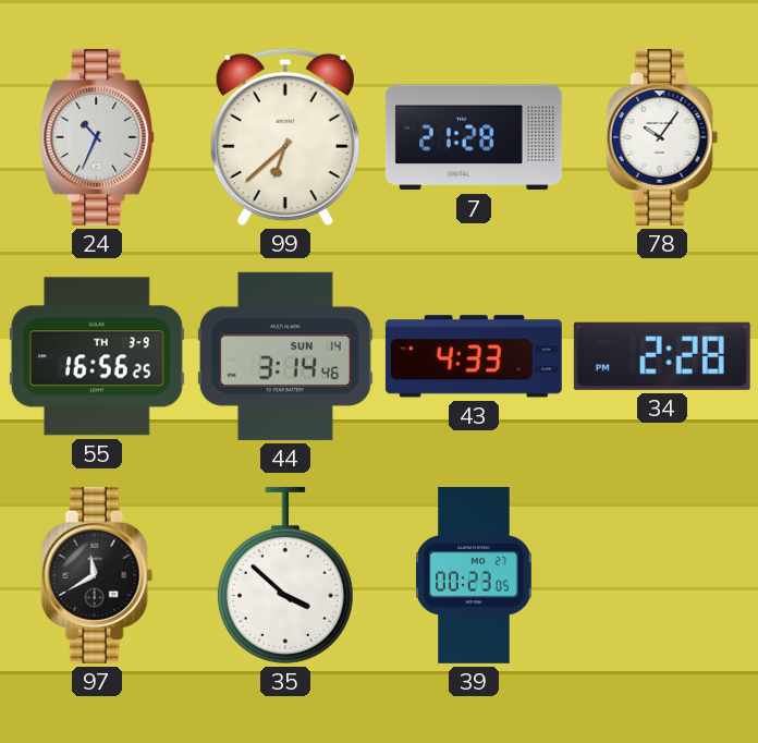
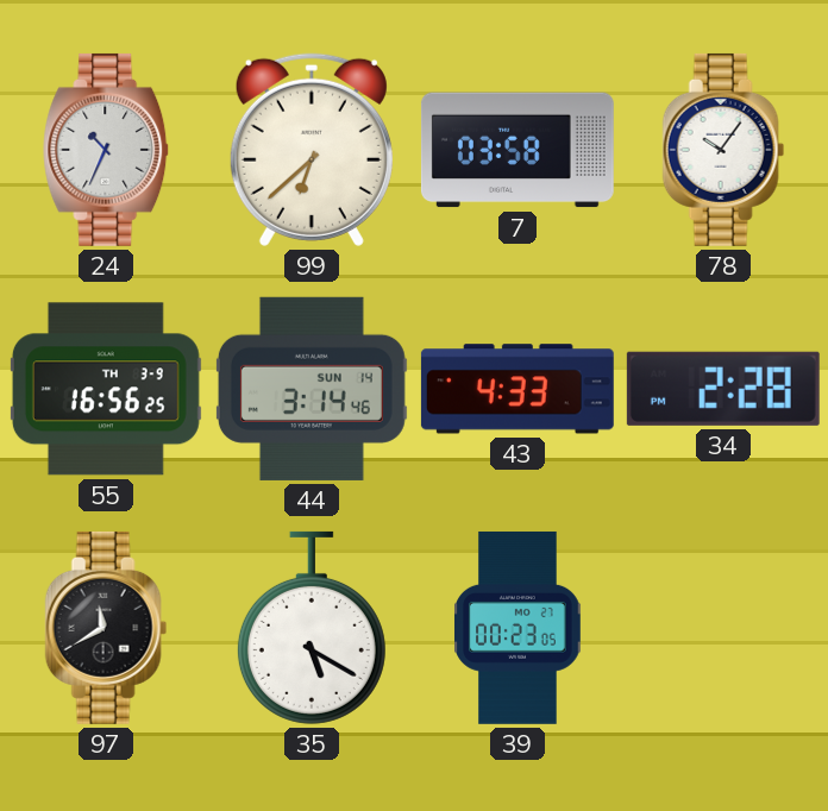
7: 21:28 -> 03:58 (517, 150)
35: 3:52 -> 5:20 (312, 628)
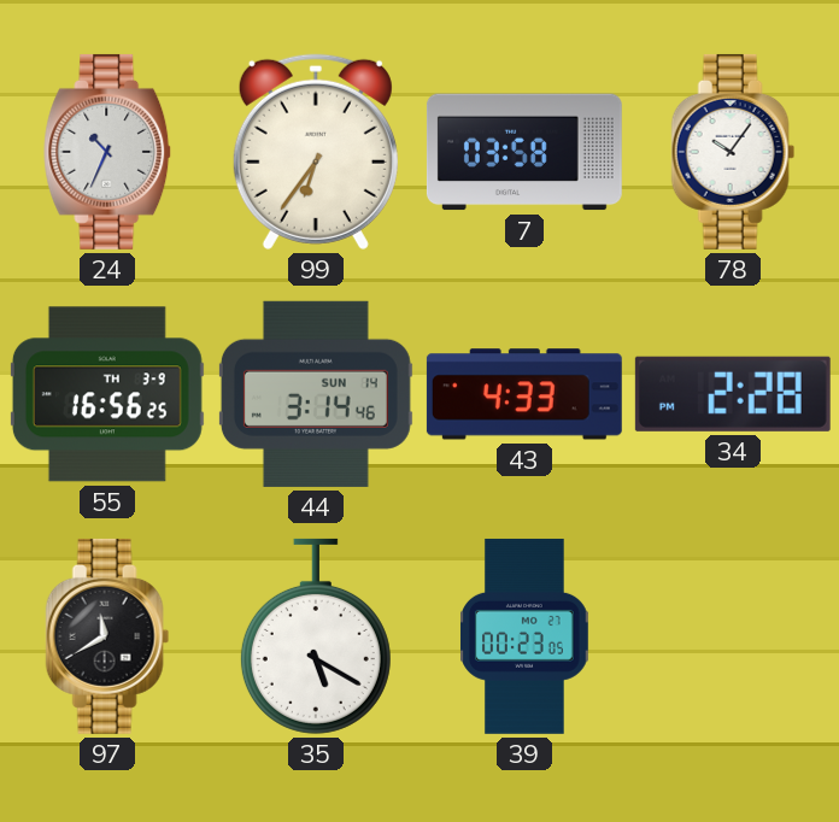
99: 6:38 -> 6:36 (316, 152)
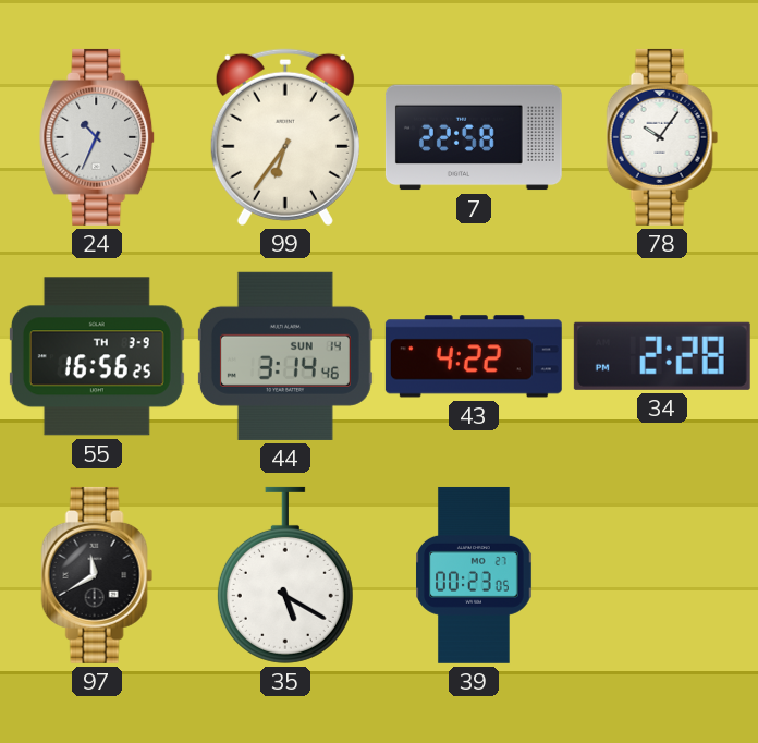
7: 03:58 -> 22:58 (474, 137)
43: 4:33 -> 4:22 (474, 356)
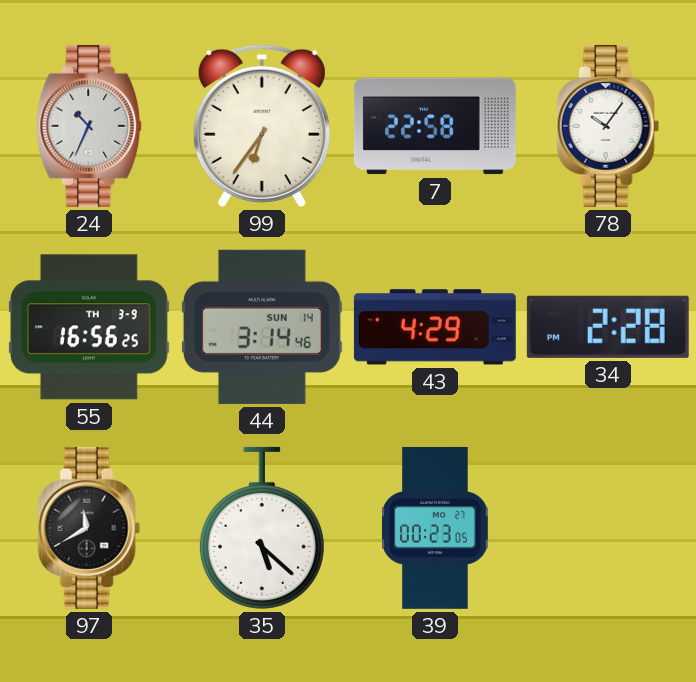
43: 4:22 -> 4:29 (435, 327)
35: 5:20 -> 5:22 (262, 528)
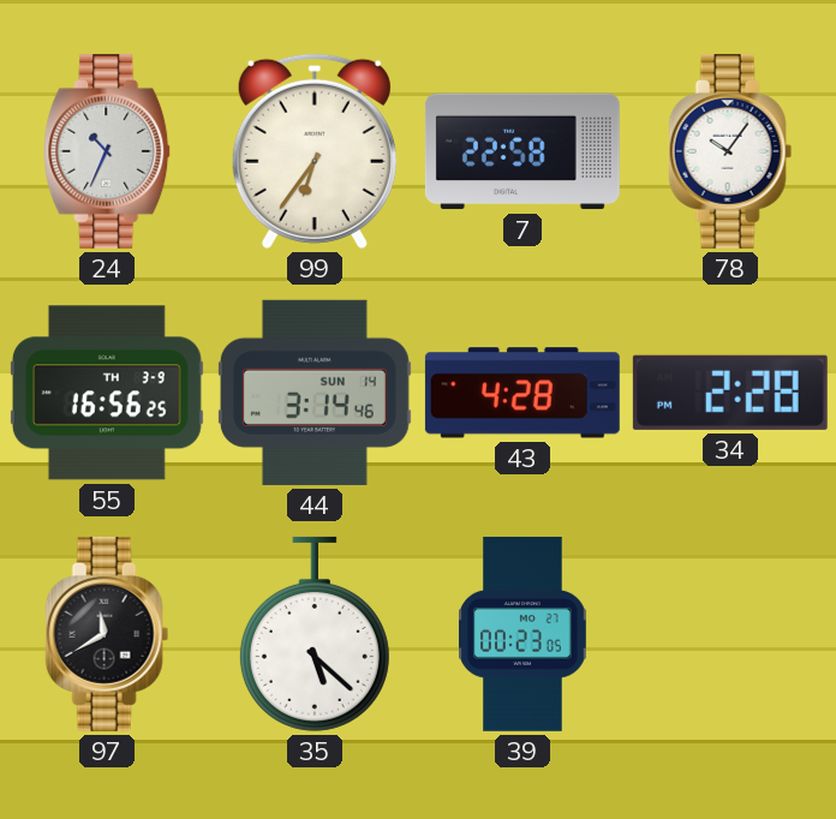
43: 4:29 -> 4:28 (522, 393)
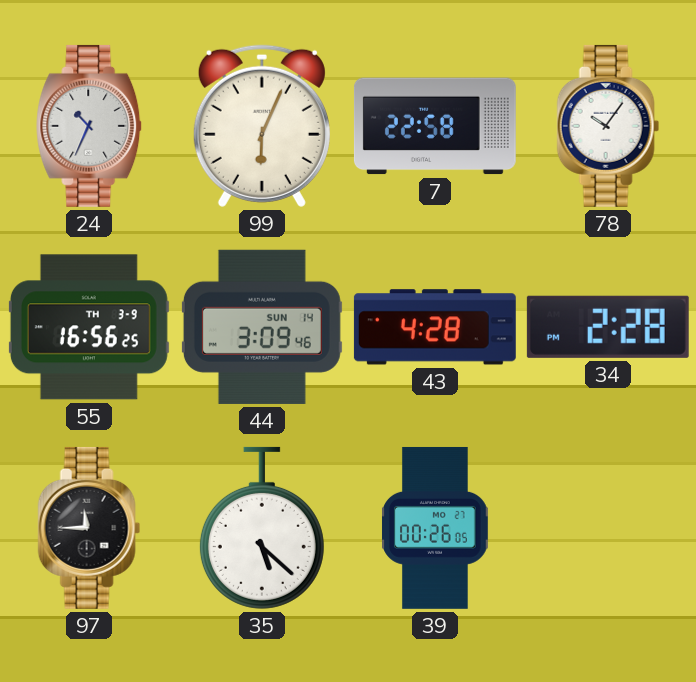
99: 6:36 -> 6:04 (262, 126)
44: 3:14 -> 3:09 (262, 327)
97: 11:40 -> 11:45 (89, 528)
39: 00:23 -> 00:26 (435, 528)
